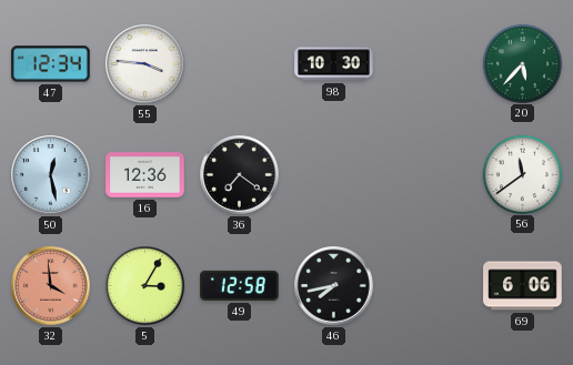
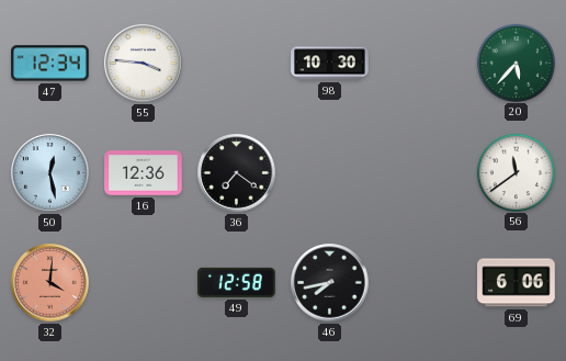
32: 3:59 -> 4:01 (50, 283)
5: 3:05 -> none (145, 286)
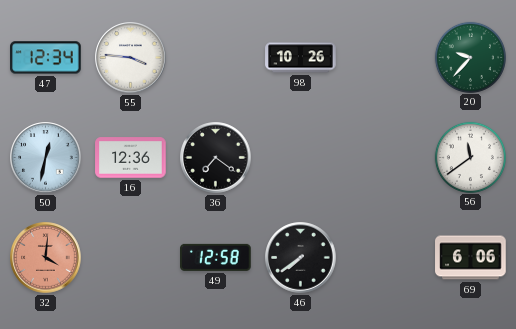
98: 10:30 -> 10:26 (301, 58)
20: 5:37 -> 9:37 (470, 57)
50: 12:28 -> 12:32 (46, 158)
46: 7:43 -> 7:39 (301, 258)
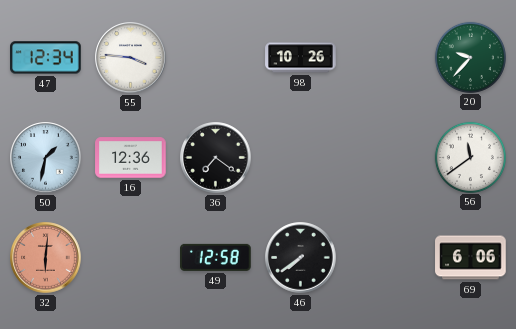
50: 12:32 -> 1:32 (46, 158)
32: 4:01 -> 6:01 (46, 258)
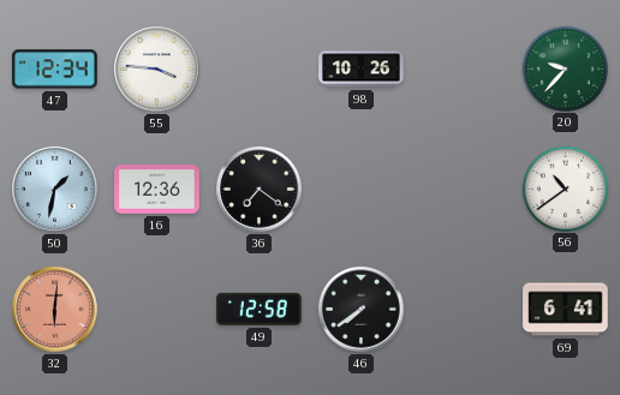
56: 11:39 -> 10:39 (565, 188)
69: 6:06 -> 6:41 (566, 310)
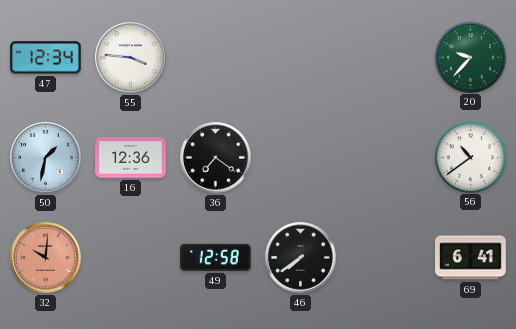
98: 10:26 -> none (362, 70)
32: 6:01 -> 10:01 (46, 258)
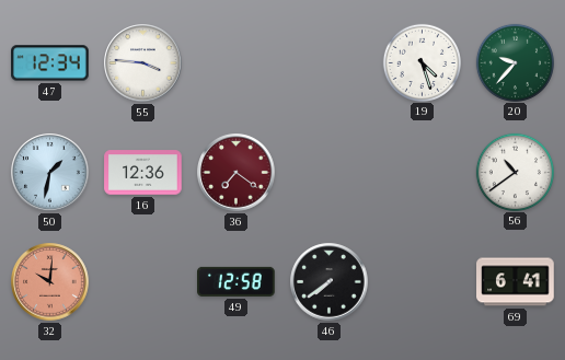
19: none -> 4:27 (422, 62)
36 dial: black -> burgundy (237, 173)
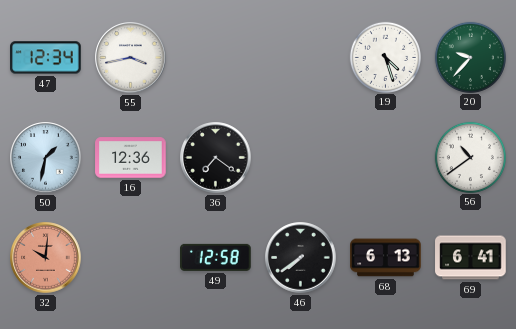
55: 3:46 -> 3:43 (131, 58)
36 dial: burgundy -> black (216, 158)
68: none -> 6:13 (386, 258)
